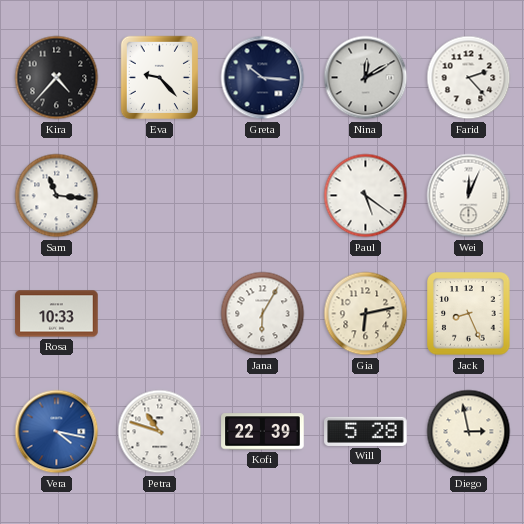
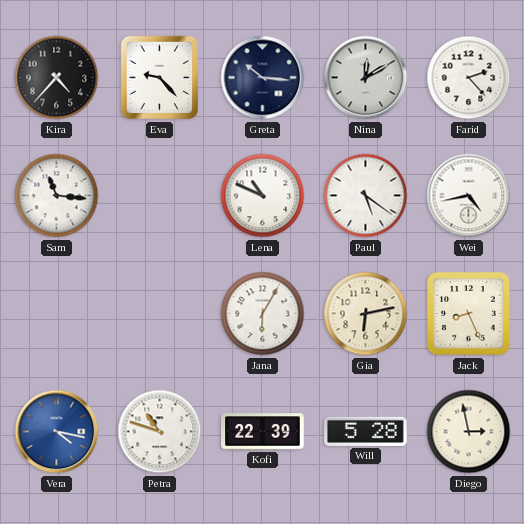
Lena: none -> 10:49 (263, 196)
Wei: 12:04 -> 4:43 (469, 196)
Rosa: 10:33 -> none (57, 314)
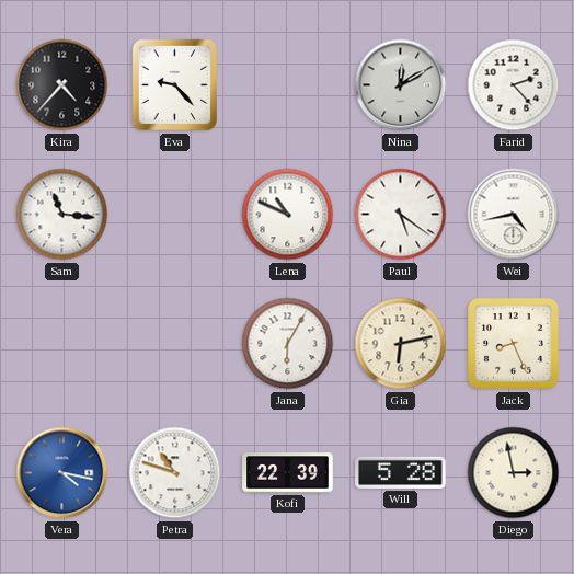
Greta: 10:16 -> none (263, 78)
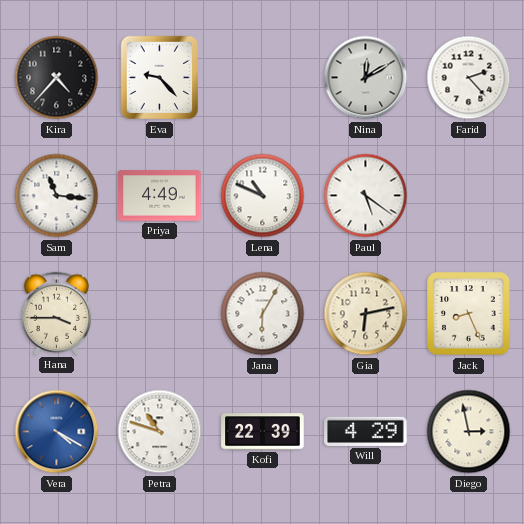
Priya: none -> 4:49 (160, 196)
Wei: 4:43 -> none (514, 215)
Hana: none -> 3:45 (56, 313)
Vera: 4:17 -> 4:20 (57, 432)
Will: 5:28 -> 4:29 (366, 431)
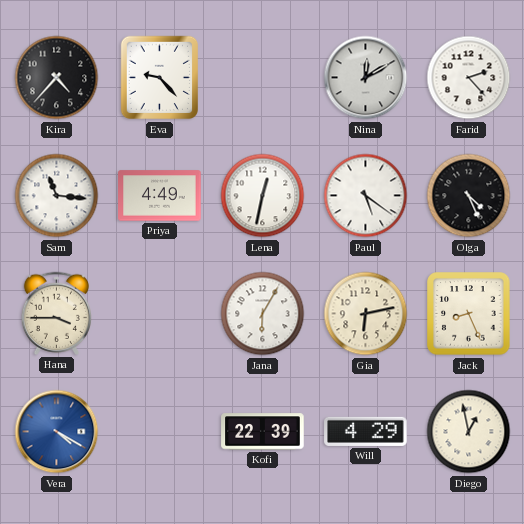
Lena: 10:49 -> 12:32 (263, 196)
Olga: none -> 4:26 (469, 196)
Petra: 10:48 -> none (160, 432)
Diego: 2:58 -> 12:58 (469, 432)
